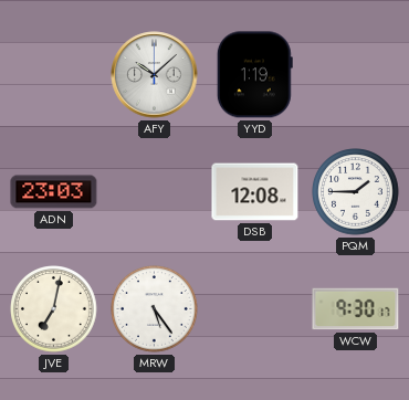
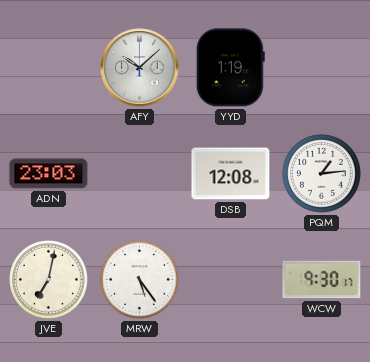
PQM: 1:45 -> 1:14 (322, 174)
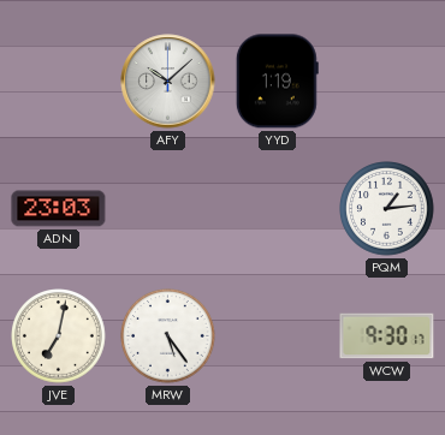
DSB: 12:08 -> none (231, 174)
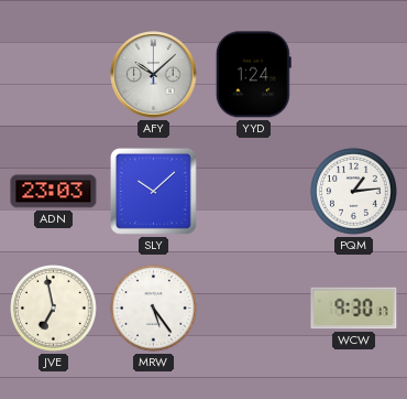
YYD: 1:19 -> 1:24 (253, 75)
SLY: none -> 10:08 (153, 191)
JVE: 7:02 -> 6:58 (54, 309)
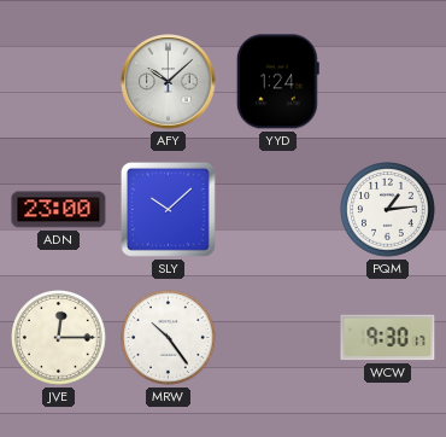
ADN: 23:03 -> 23:00 (59, 210)
JVE: 6:58 -> 12:15 (59, 338)
MRW: 5:24 -> 10:24 (169, 338)
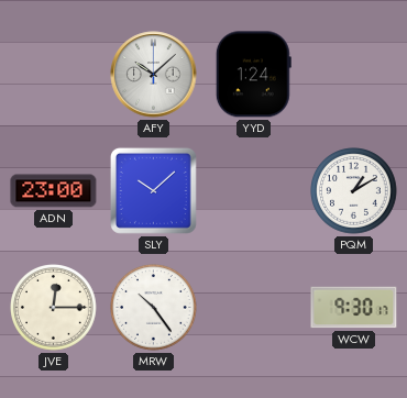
PQM: 1:14 -> 1:10 (354, 191)
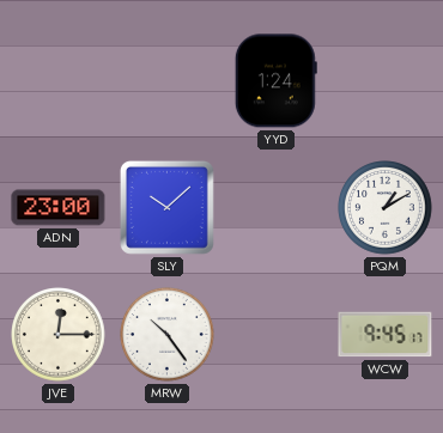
AFY: 10:08 -> none (154, 75)
WCW: 9:30 -> 9:45 (386, 335)
